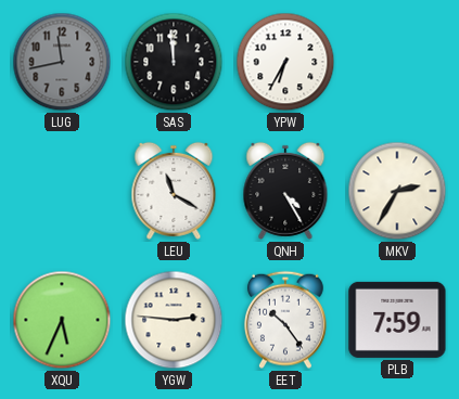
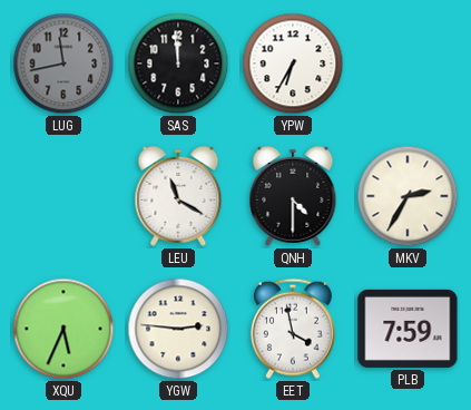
QNH: 4:25 -> 4:30 (293, 196)
EET: 10:24 -> 3:58 (293, 329)
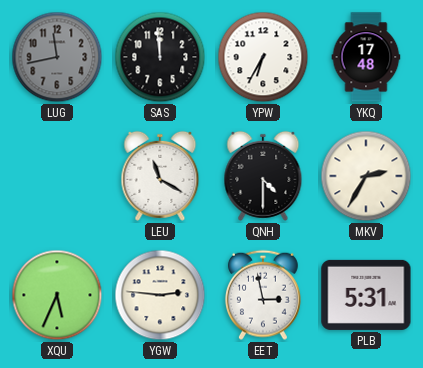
YKQ: none -> 17:48 (366, 57)
EET: 3:58 -> 2:58 (263, 295)
PLB: 7:59 -> 5:31 (366, 295)
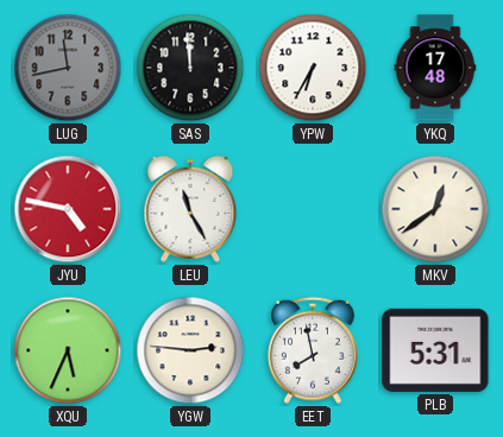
JYU: none -> 4:47 (68, 209)
LEU: 11:20 -> 11:25 (190, 209)
QNH: 4:30 -> none (263, 176)
MKV: 2:35 -> 12:39 (435, 209)
EET: 2:58 -> 7:58 (313, 350)
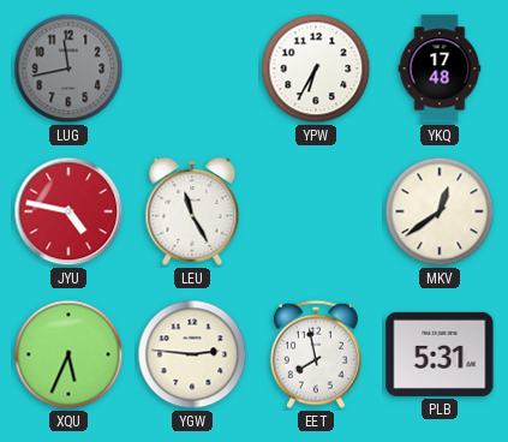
SAS: 11:59 -> none (190, 68)
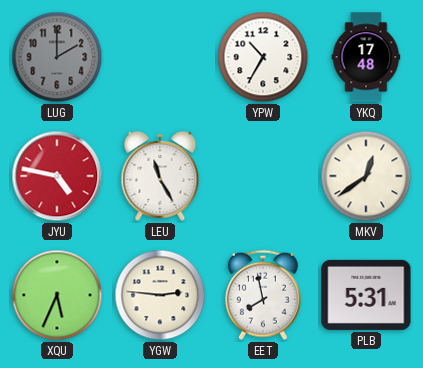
LUG: 11:43 -> 2:00 (57, 57)
YPW: 6:35 -> 10:35 (263, 57)
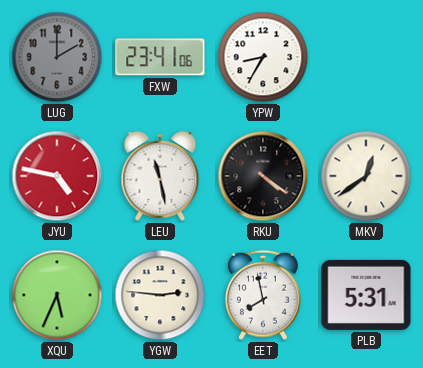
FXW: none -> 23:41 (160, 57)
YPW: 10:35 -> 8:35 (263, 57)
YKQ: 17:48 -> none (366, 57)
LEU: 11:25 -> 11:28 (160, 176)
RKU: none -> 4:21 (263, 176)
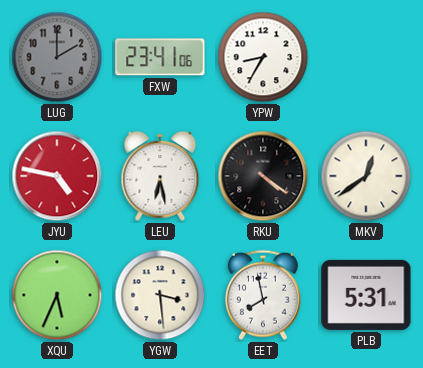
LEU: 11:28 -> 6:28 (160, 176)
YGW: 2:46 -> 3:29 (160, 295)
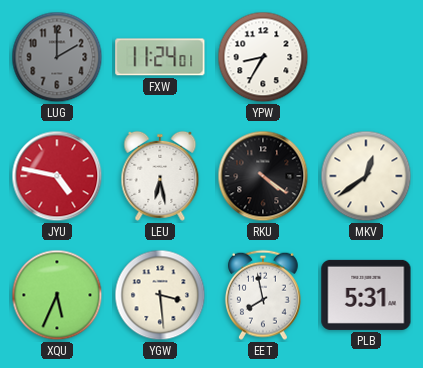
FXW: 23:41 -> 11:24 (160, 57)
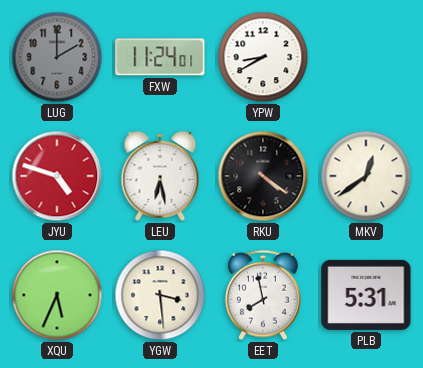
YPW: 8:35 -> 8:40 (263, 57)
JYU: 4:47 -> 4:48 (57, 176)
